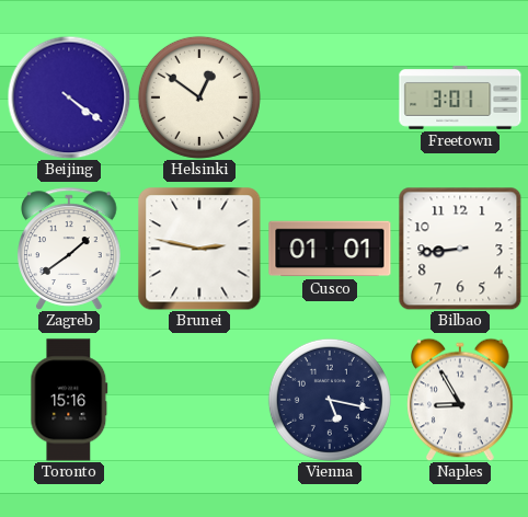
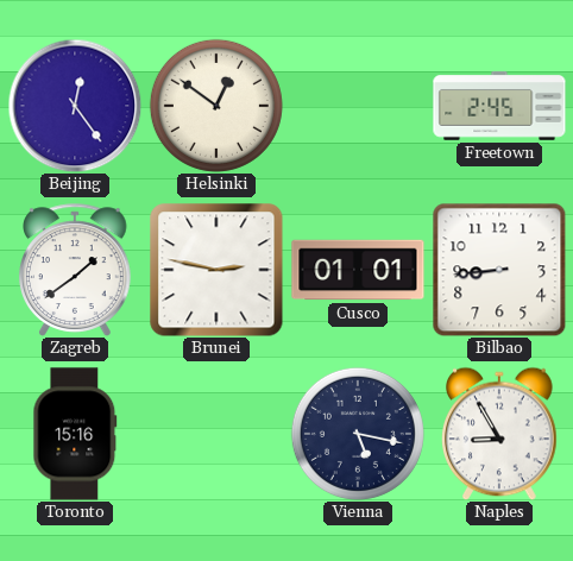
Beijing: 4:21 -> 12:24 (75, 106)
Freetown: 3:01 -> 2:45 (499, 107)
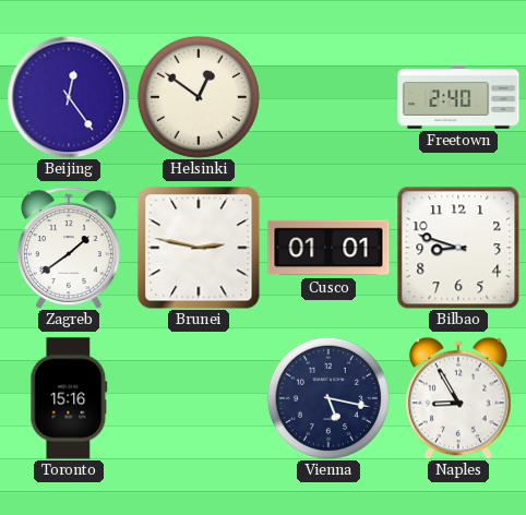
Freetown: 2:45 -> 2:40 (458, 98)
Bilbao: 8:44 -> 8:48 (458, 248)
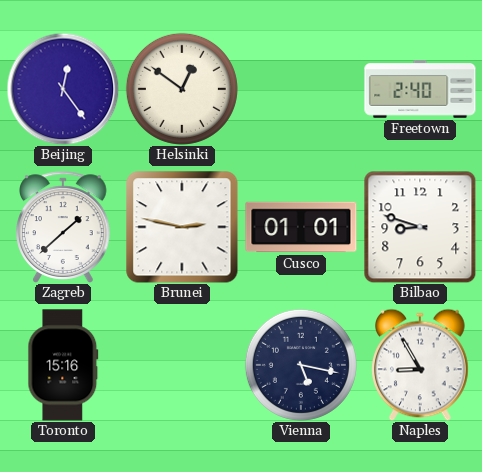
Zagreb: 1:39 -> 1:38 (64, 227)
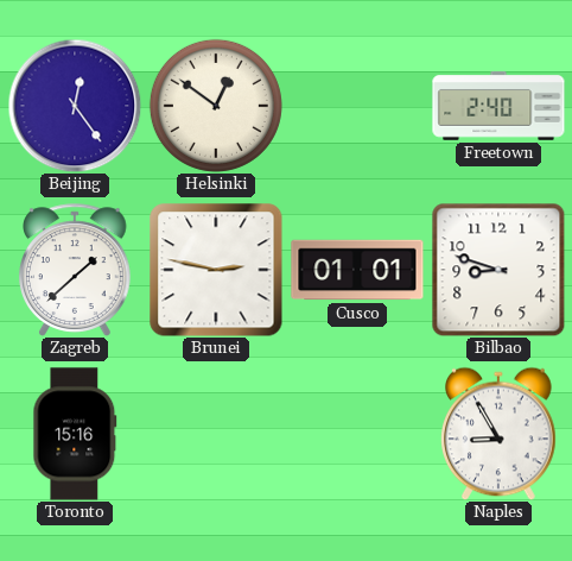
Vienna: 5:17 -> none (301, 365)
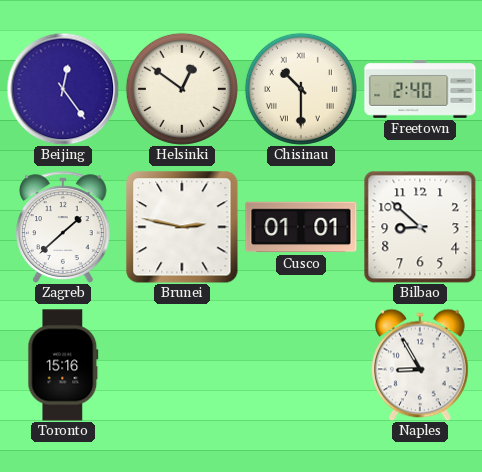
Chisinau: none -> 10:30 (301, 89)
Bilbao: 8:48 -> 8:52 (420, 227)
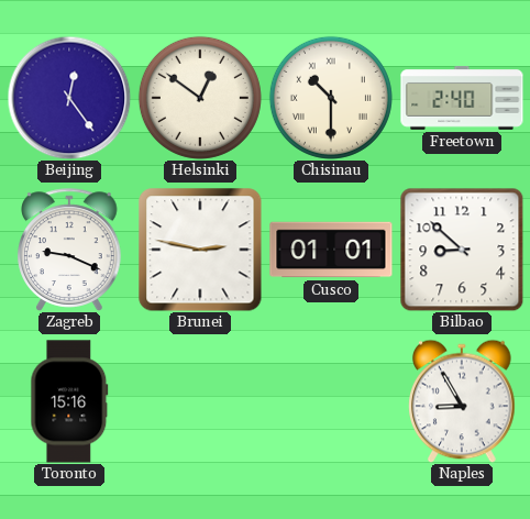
Zagreb: 1:38 -> 9:19 (70, 250)
